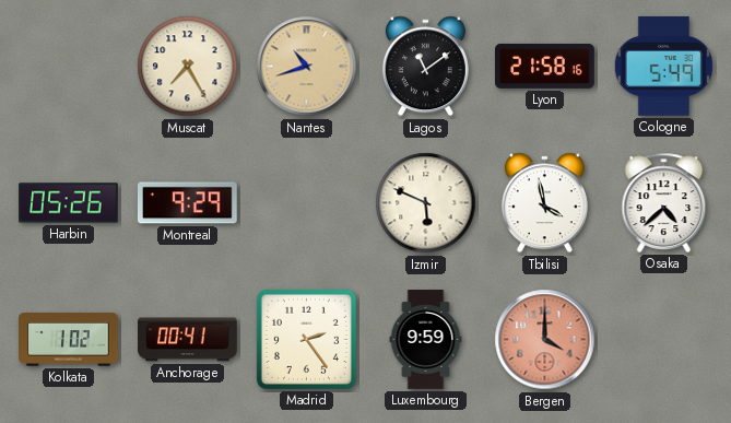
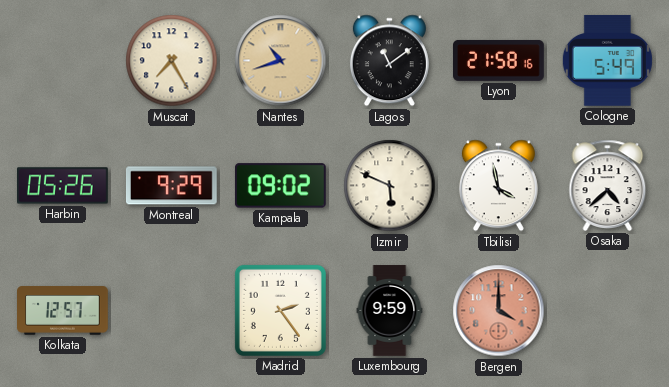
Kampala: none -> 09:02 (280, 186)
Kolkata: 1:02 -> 12:57 (63, 311)
Anchorage: 00:41 -> none (188, 340)
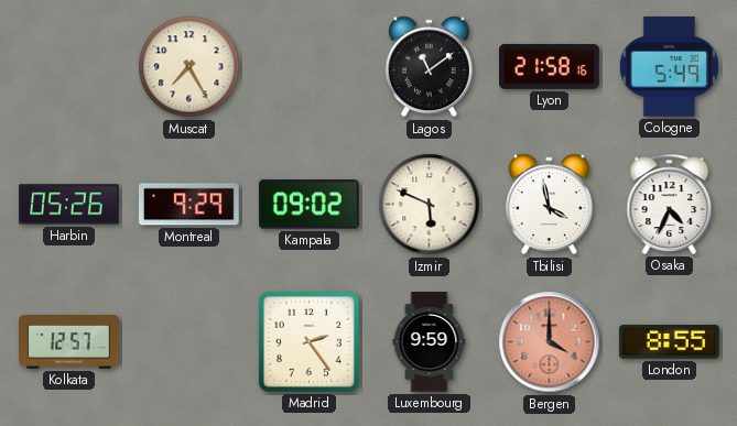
Nantes: 10:42 -> none (281, 61)
Osaka: 4:38 -> 4:34 (670, 204)
London: none -> 8:55 (669, 342)
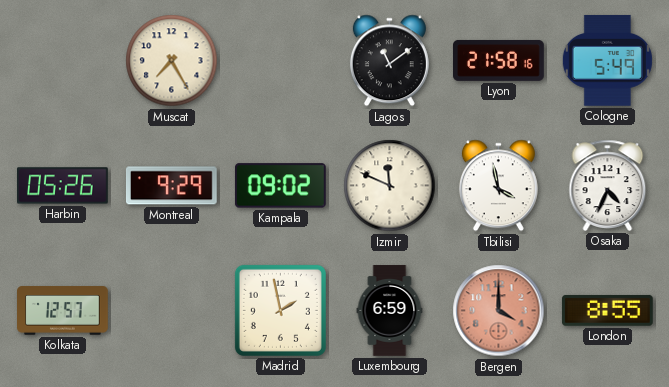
Izmir: 5:49 -> 11:49 (390, 186)
Madrid: 2:24 -> 1:58 (280, 310)
Luxembourg: 9:59 -> 6:59 (390, 311)
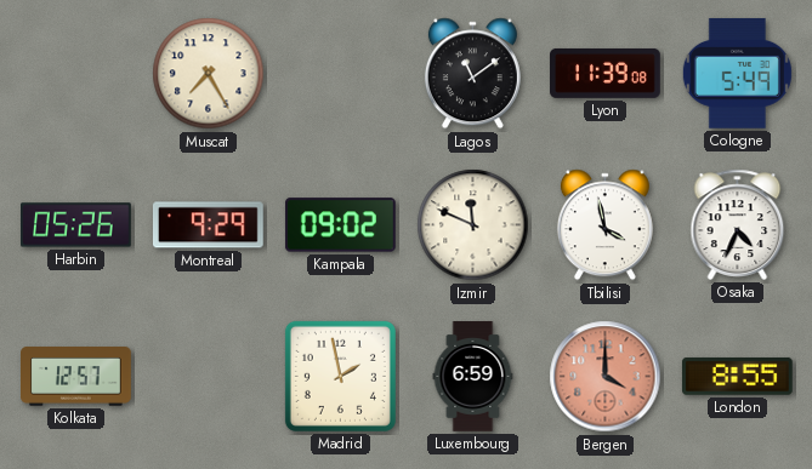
Lyon: 21:58 -> 11:39 (606, 73)
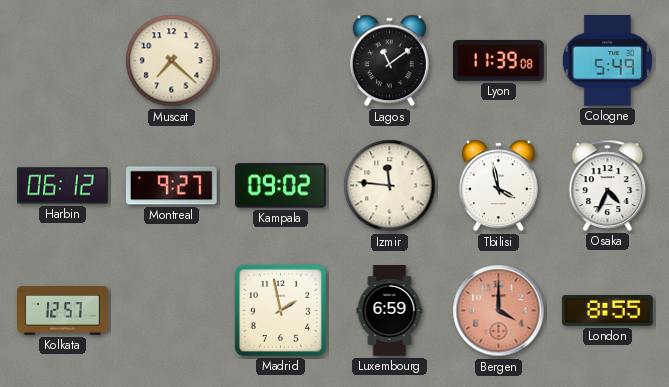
Muscat: 7:25 -> 7:22 (172, 61)
Harbin: 05:26 -> 06:12 (63, 186)
Montreal: 9:29 -> 9:27 (171, 186)
Izmir: 11:49 -> 11:46 (390, 186)
